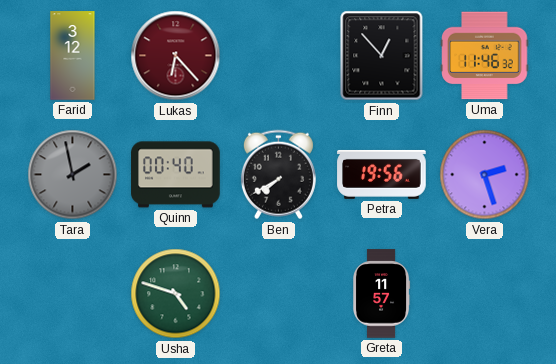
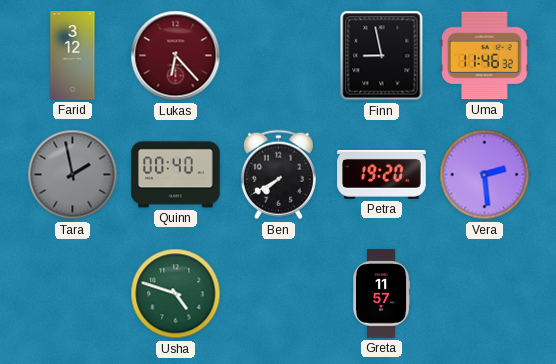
Finn: 12:53 -> 8:58 (382, 56)
Petra: 19:56 -> 19:20 (382, 174)
Vera: 2:27 -> 2:29 (485, 175)
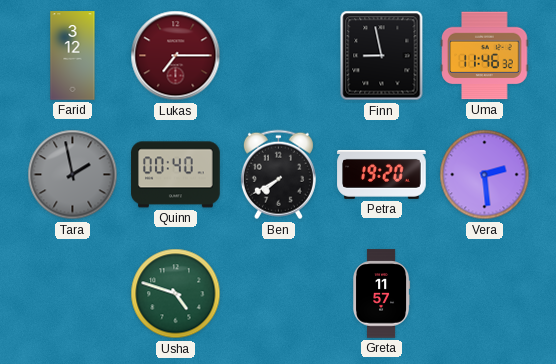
Lukas: 6:23 -> 7:15 (176, 56)
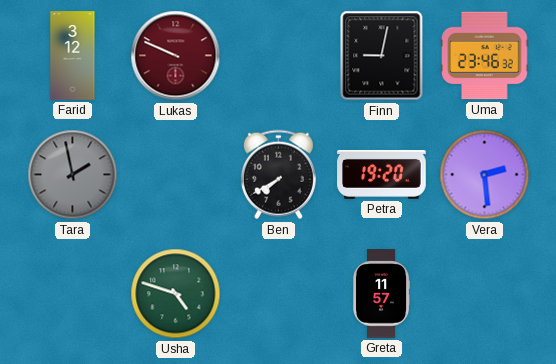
Lukas: 7:15 -> 9:49 (176, 56)
Finn: 8:58 -> 9:02 (382, 56)
Uma: 11:46 -> 23:46 (485, 56)
Quinn: 00:40 -> none (176, 175)
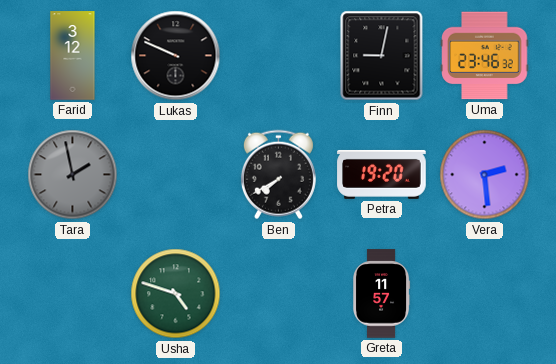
Lukas dial: burgundy -> black (176, 56)
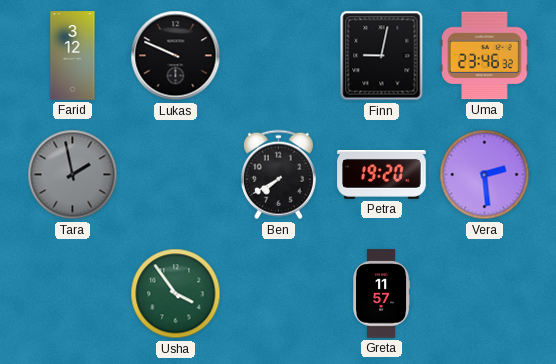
Usha: 4:48 -> 3:54 (176, 294)
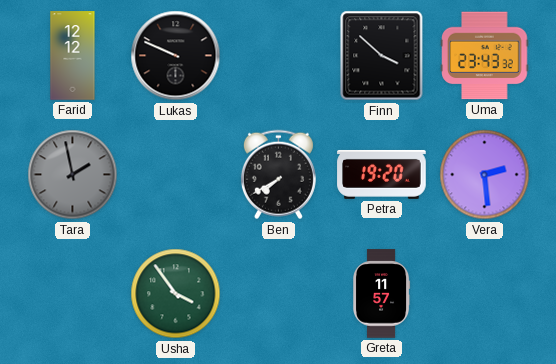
Farid: 3:12 -> 12:12 (73, 56)
Finn: 9:02 -> 3:52 (382, 56)
Uma: 23:46 -> 23:43 (485, 56)
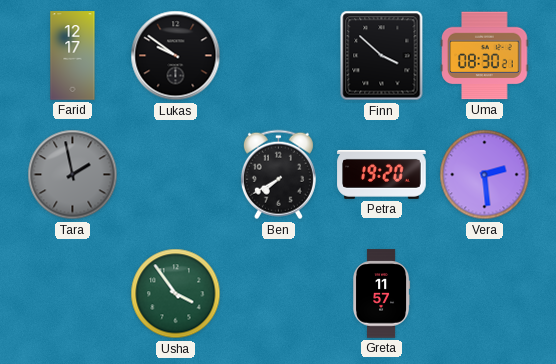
Farid: 12:12 -> 12:17 (73, 56)
Lukas: 9:49 -> 9:51 (176, 56)
Uma: 23:43 -> 08:30 (485, 56)
